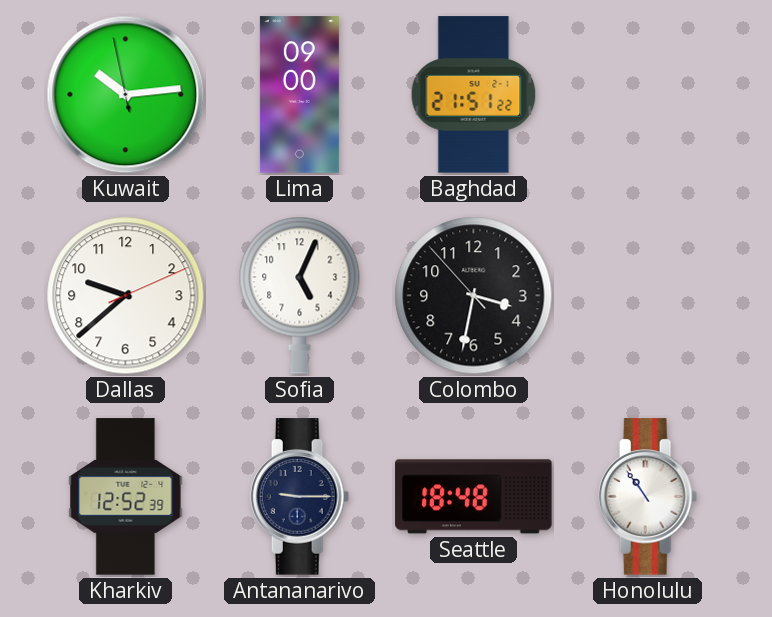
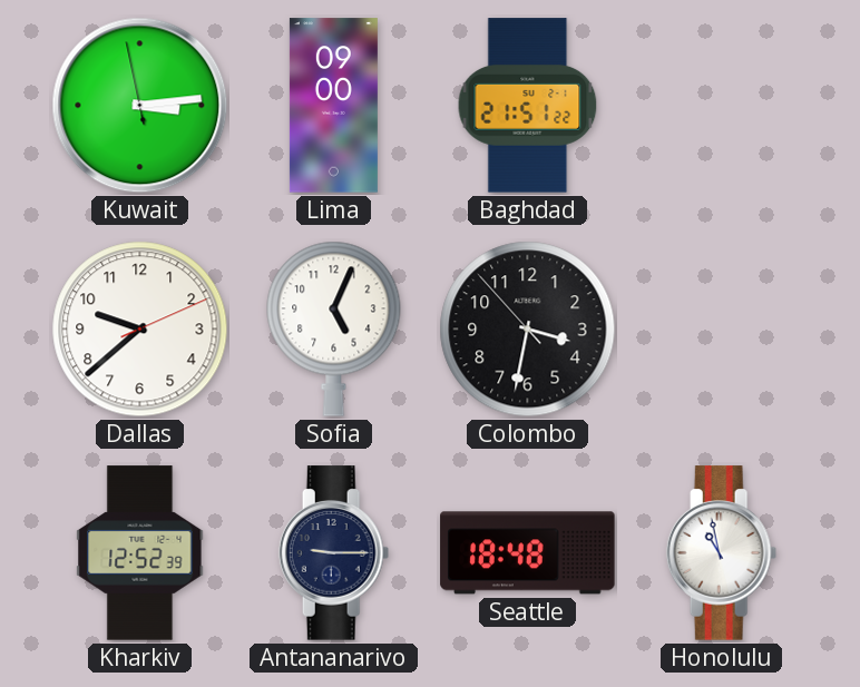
Kuwait: 10:13 -> 3:13 (140, 106)
Honolulu: 10:54 -> 10:58 (722, 553)
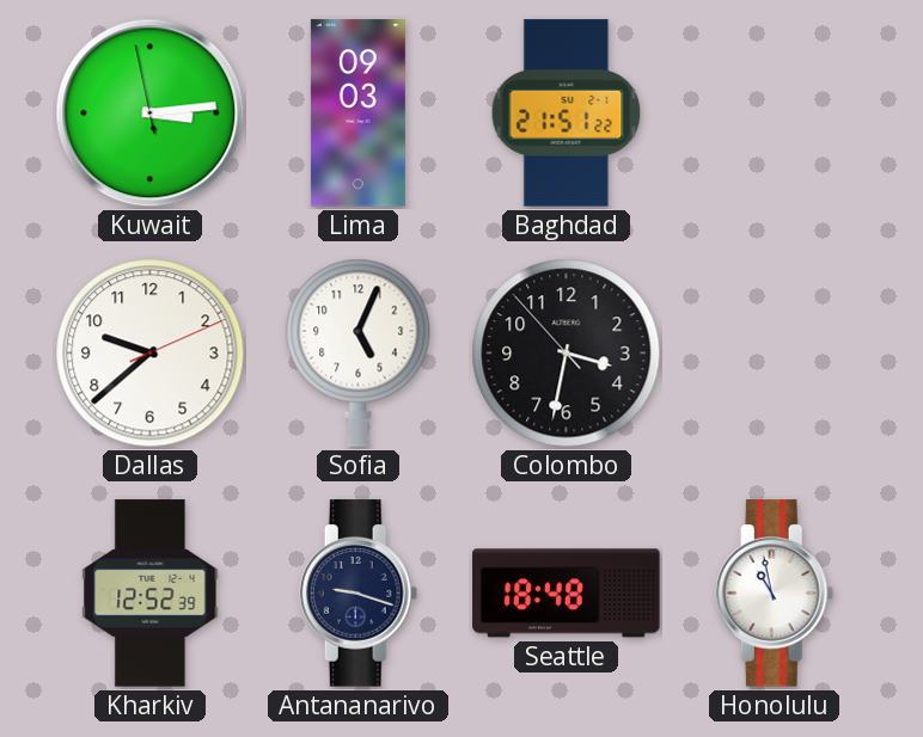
Lima: 09:00 -> 09:03 (357, 113)
Antananarivo: 9:15 -> 9:18 (359, 594)
